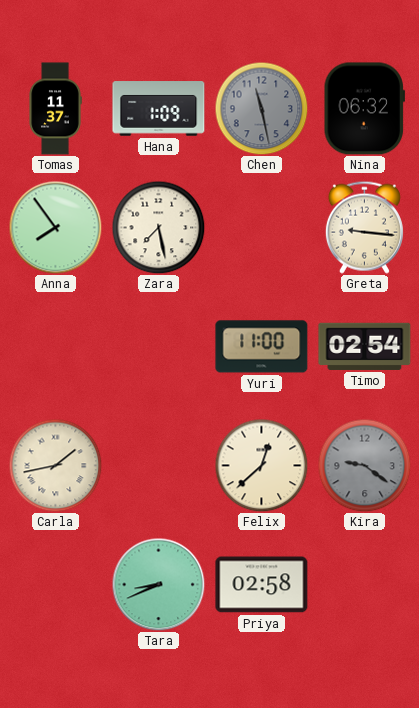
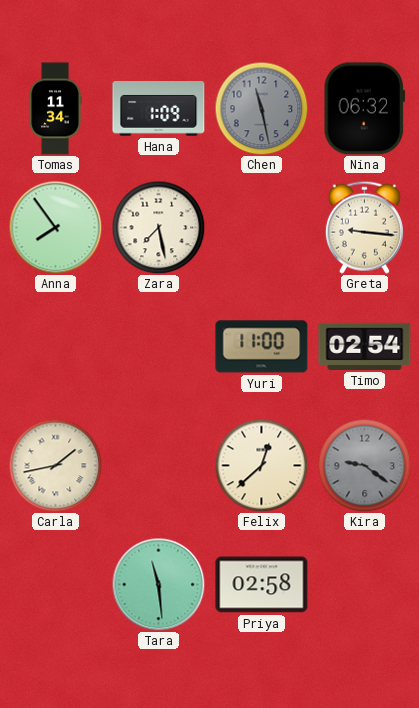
Tomas: 11:37 -> 11:34 (55, 109)
Tara: 8:41 -> 11:29 (158, 584)
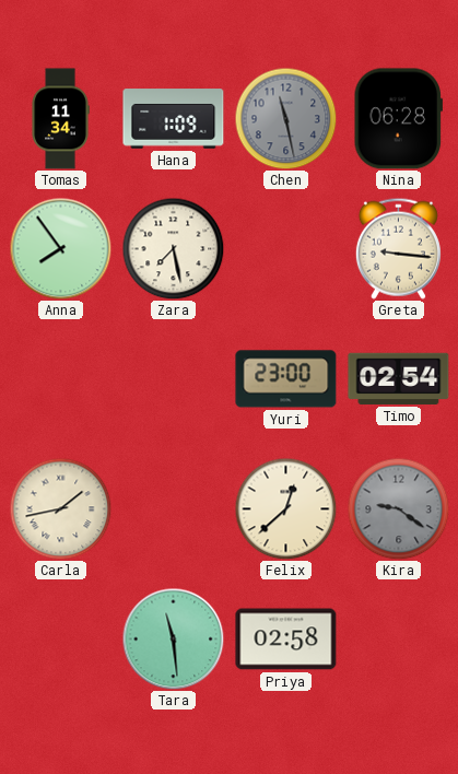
Nina: 06:32 -> 06:28 (398, 119)
Yuri: 11:00 -> 23:00 (286, 379)
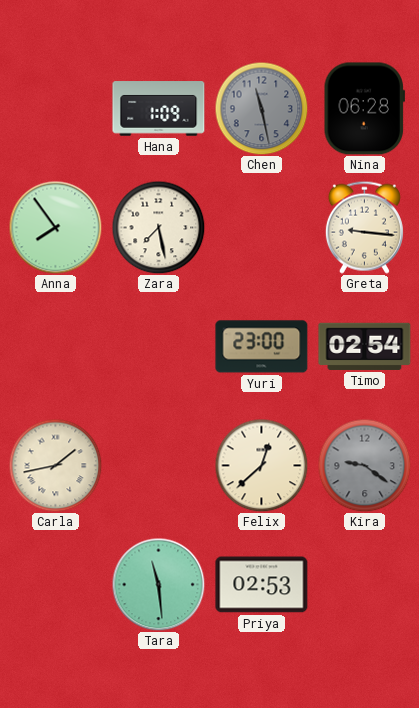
Tomas: 11:34 -> none (60, 119)
Priya: 02:58 -> 02:53 (262, 585)
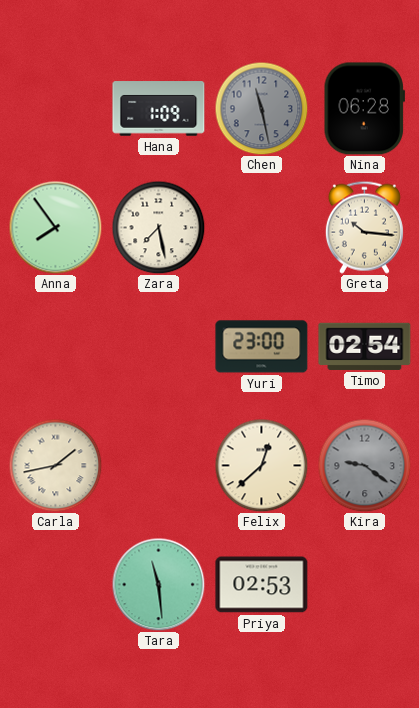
Greta: 9:16 -> 10:16 (364, 227)
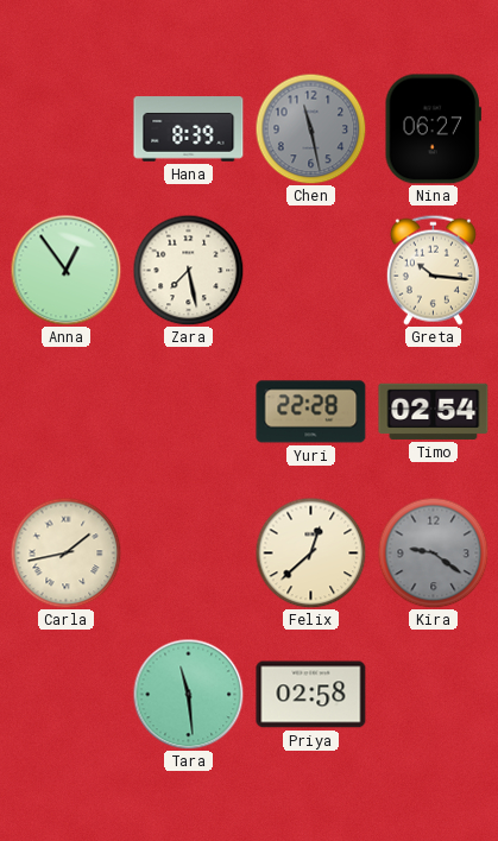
Hana: 1:09 -> 8:39 (189, 129)
Nina: 06:28 -> 06:27 (433, 129)
Anna: 7:54 -> 12:54 (65, 270)
Yuri: 23:00 -> 22:28 (311, 412)
Priya: 02:53 -> 02:58 (311, 695)
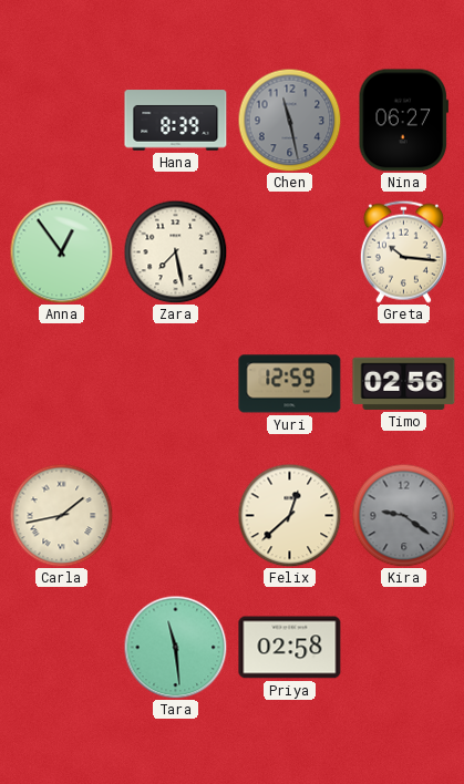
Yuri: 22:28 -> 12:59 (290, 384)
Timo: 02:54 -> 02:56 (404, 383)
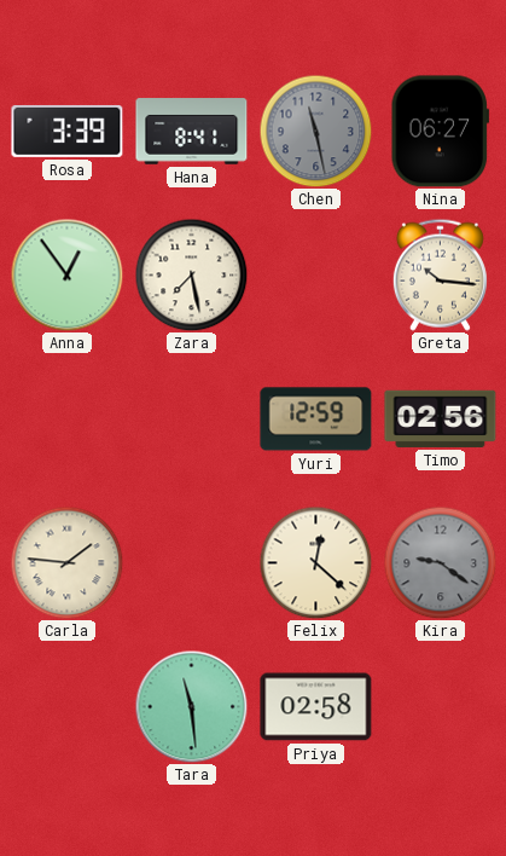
Rosa: none -> 3:39 (68, 131)
Hana: 8:39 -> 8:41 (192, 132)
Carla: 1:43 -> 1:46 (66, 562)
Felix: 12:38 -> 12:22 (315, 562)
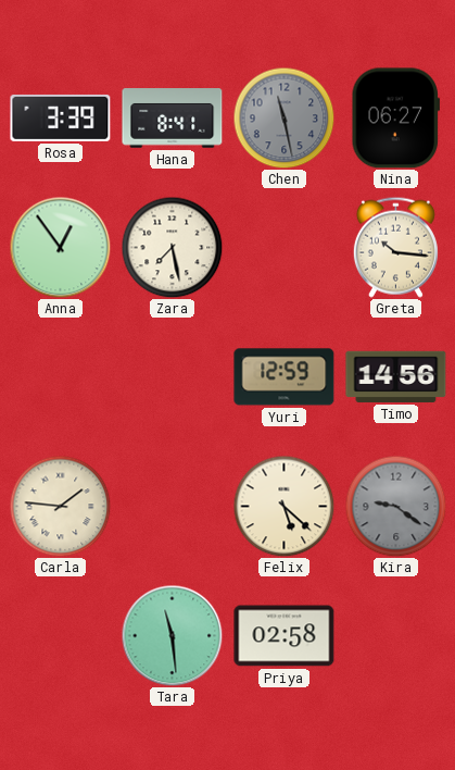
Timo: 02:56 -> 14:56 (396, 376)
Felix: 12:22 -> 5:22 (283, 506)
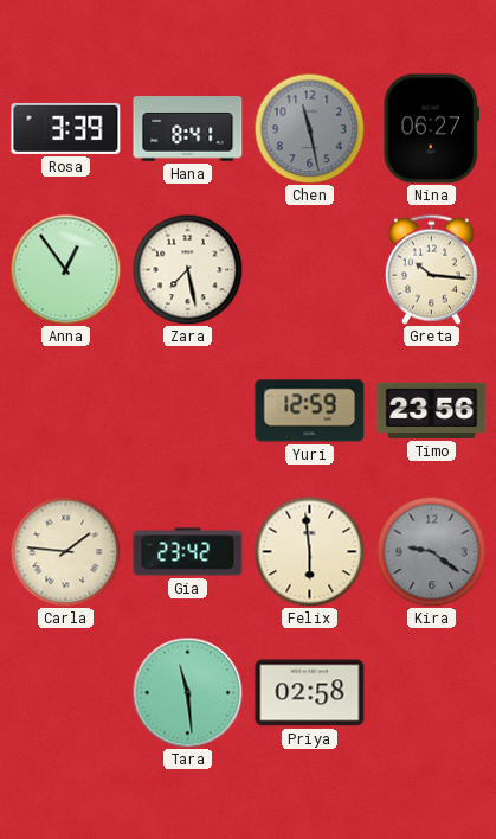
Timo: 14:56 -> 23:56 (432, 410)
Gia: none -> 23:42 (188, 552)
Felix: 5:22 -> 5:59 (309, 551)
